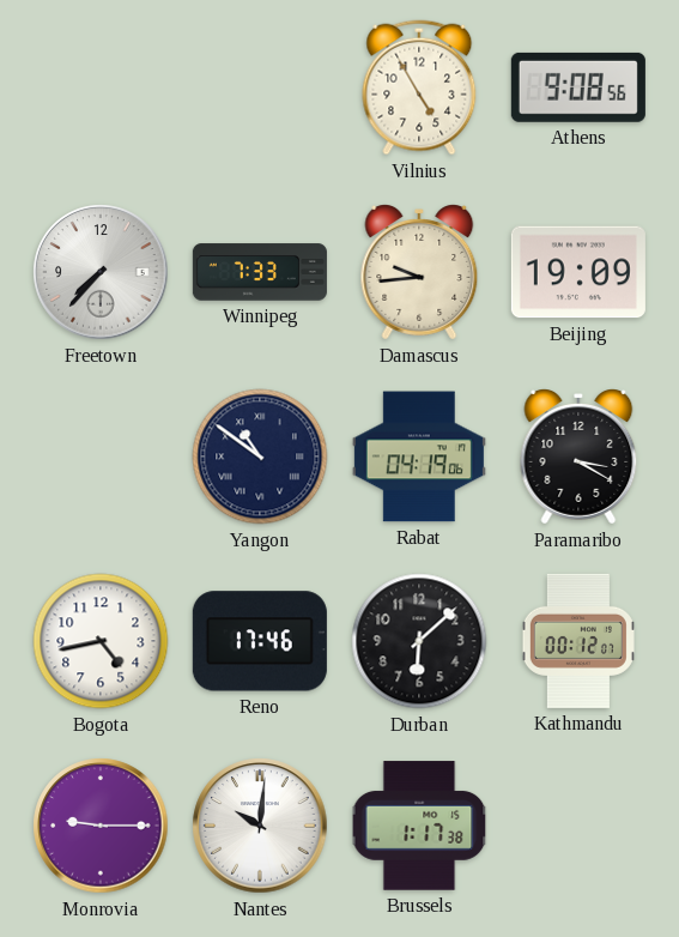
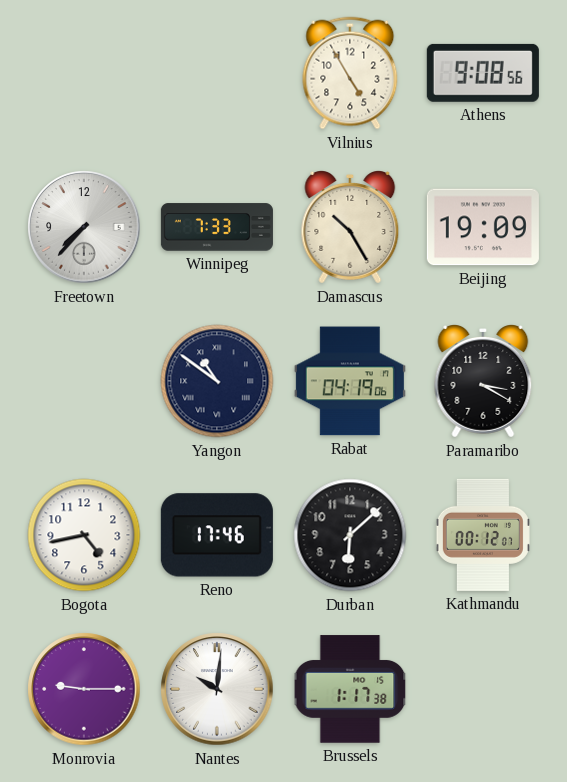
Damascus: 9:44 -> 10:25 (350, 228)
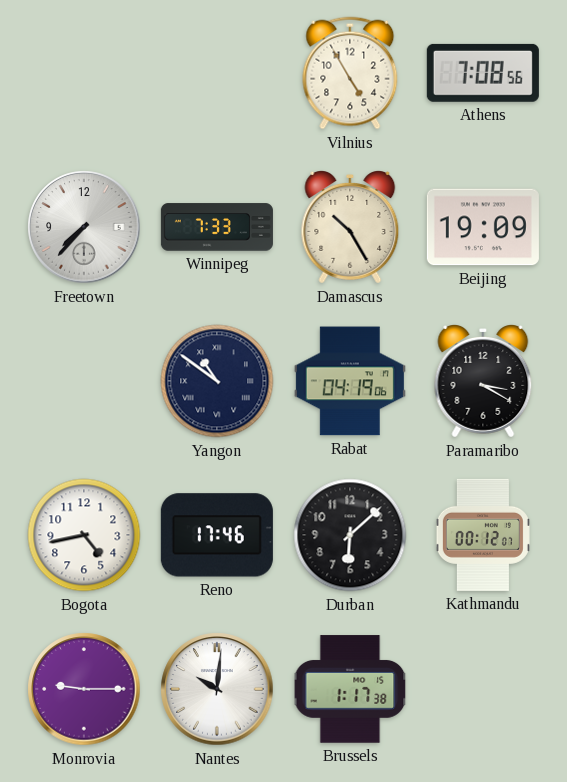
Athens: 9:08 -> 7:08 (483, 73)
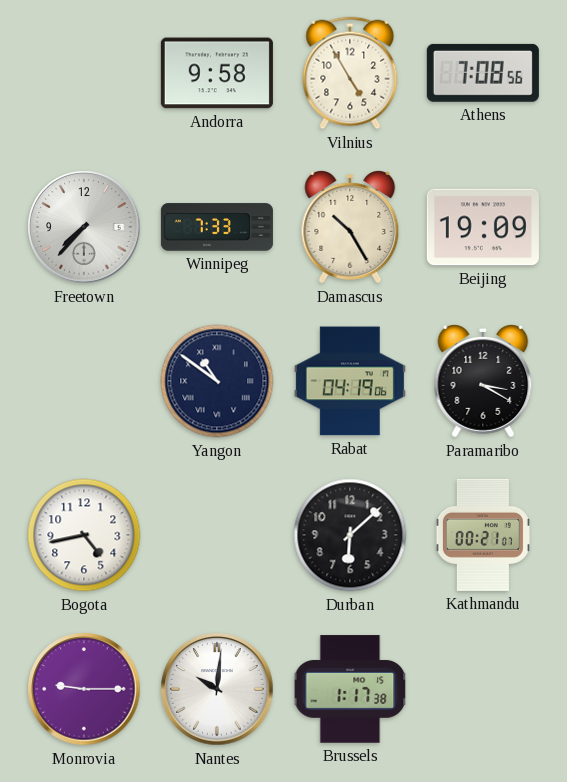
Andorra: none -> 9:58 (217, 73)
Reno: 17:46 -> none (217, 535)
Kathmandu: 00:12 -> 00:21 (483, 535)
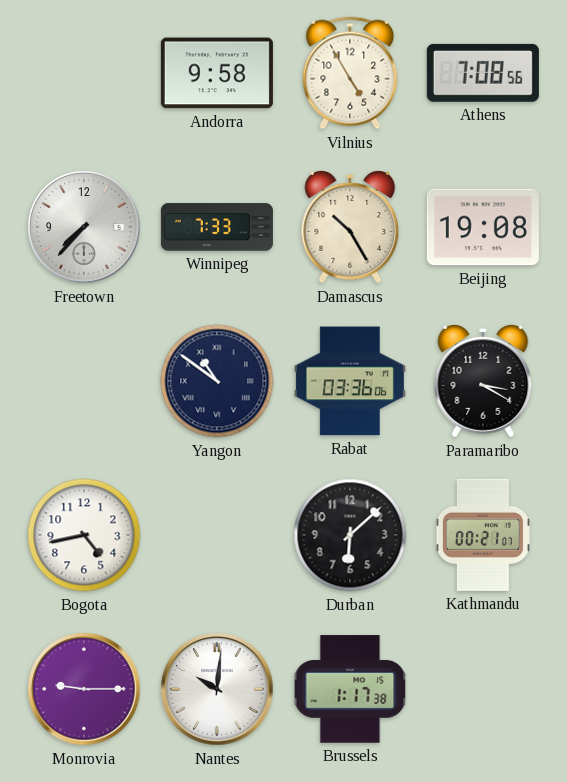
Beijing: 19:09 -> 19:08 (483, 227)
Rabat: 04:19 -> 03:36 (350, 381)
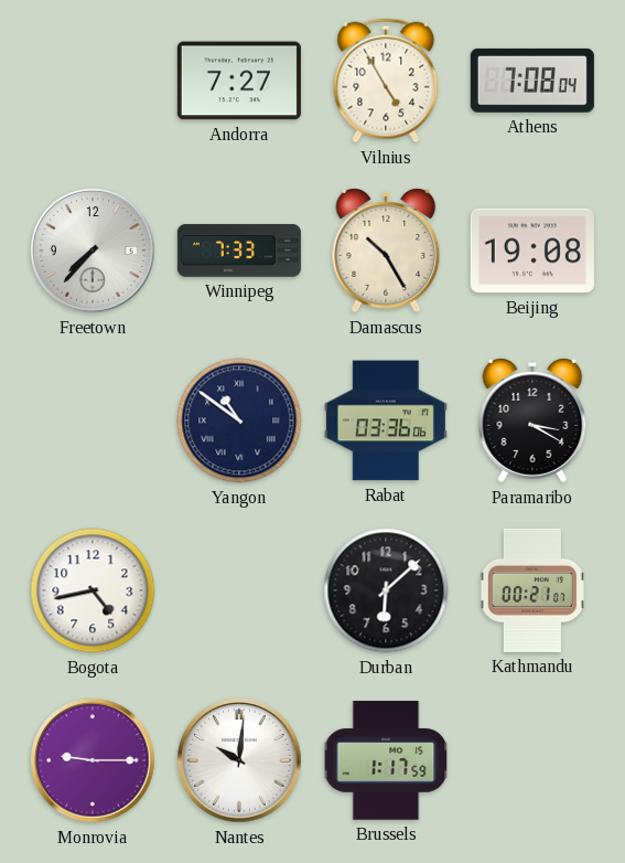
Andorra: 9:58 -> 7:27 (239, 81)
Athens: 7:08:56 -> 7:08:04 (532, 81)
Brussels: 1:17:38 -> 1:17:59 (386, 760)
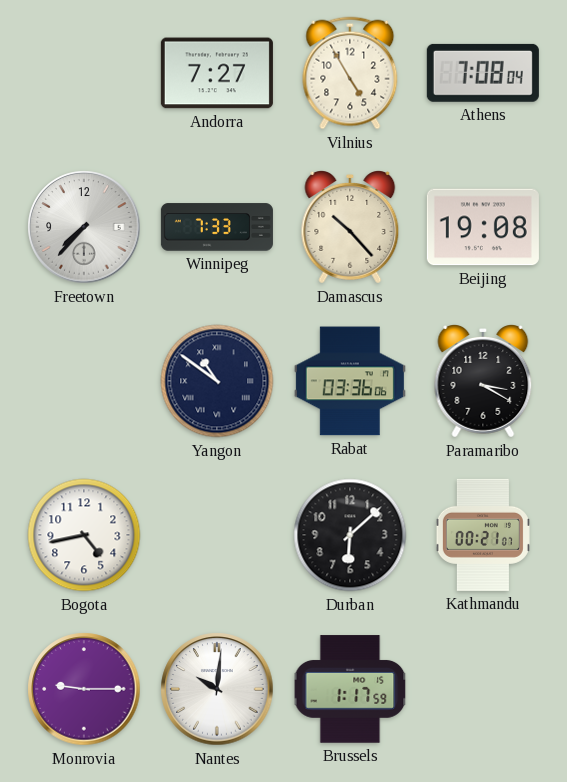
Damascus: 10:25 -> 10:23 (350, 228)
